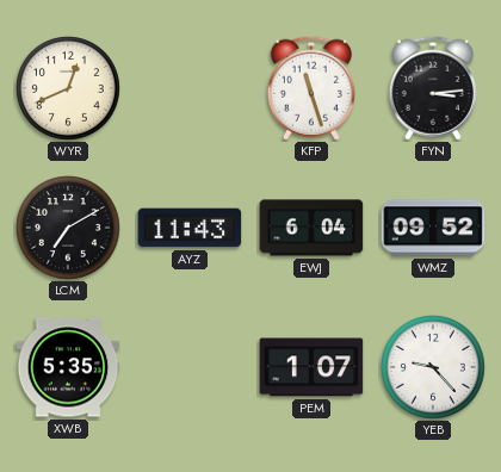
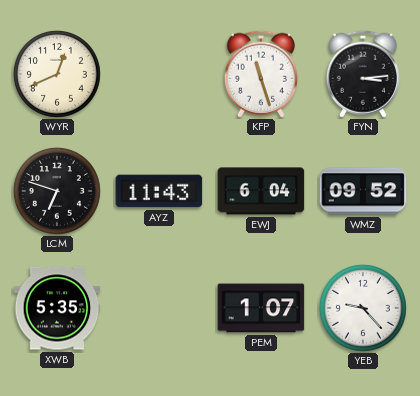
LCM: 7:10 -> 6:48 (57, 191)
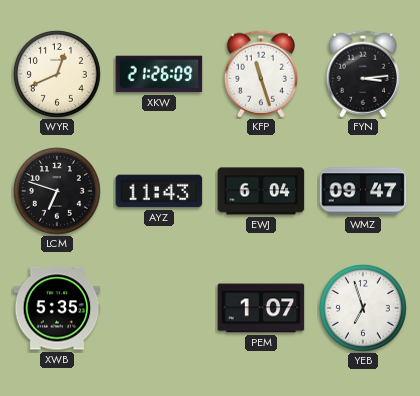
XKW: none -> 21:26 (159, 74)
WMZ: 09:52 -> 09:47 (363, 191)
YEB: 9:23 -> 6:57 (363, 308)
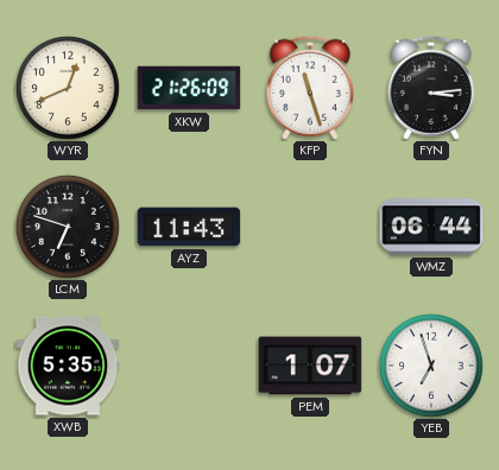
EWJ: 6:04 -> none (261, 191)
WMZ: 09:47 -> 06:44 (431, 227)
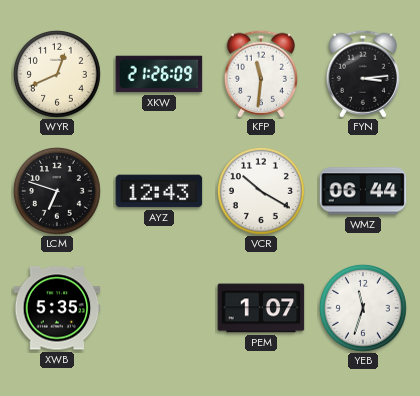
KFP: 11:27 -> 11:31 (261, 74)
AYZ: 11:43 -> 12:43 (159, 191)
VCR: none -> 10:20 (261, 191)
YEB: 6:57 -> 11:33 (363, 308)
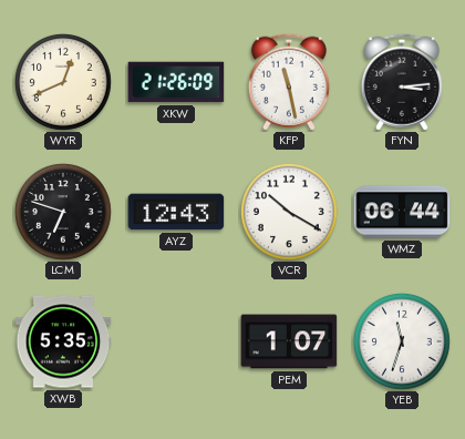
KFP: 11:31 -> 11:28 (289, 82)
